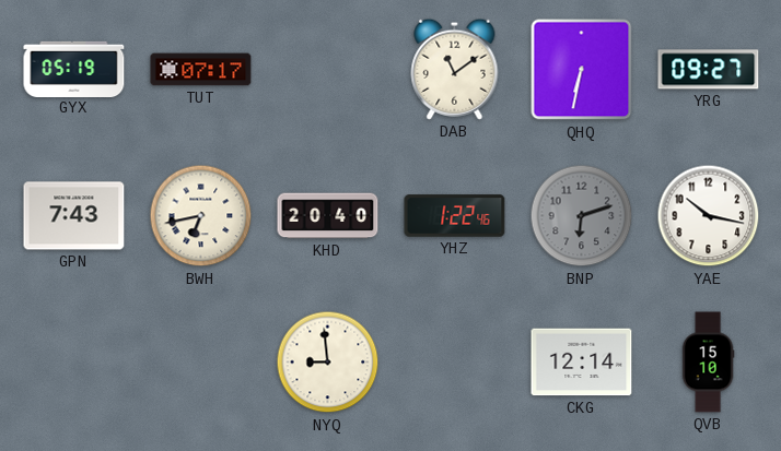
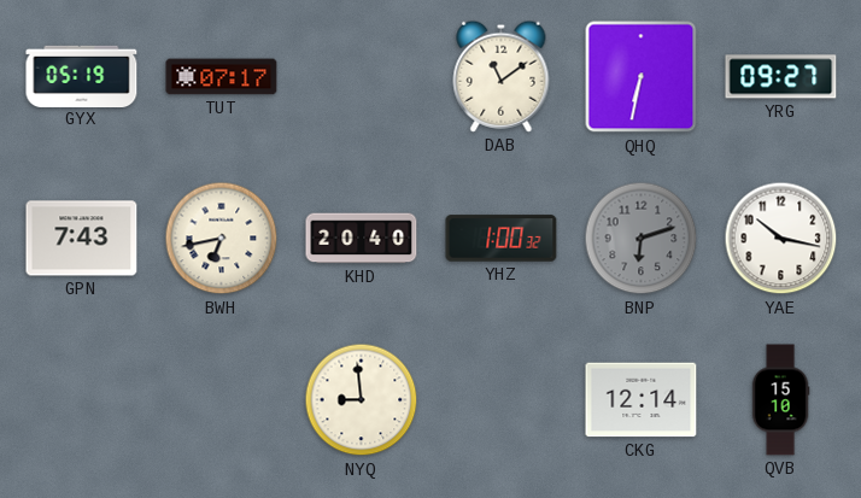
YHZ: 1:22 -> 1:00 (502, 239)
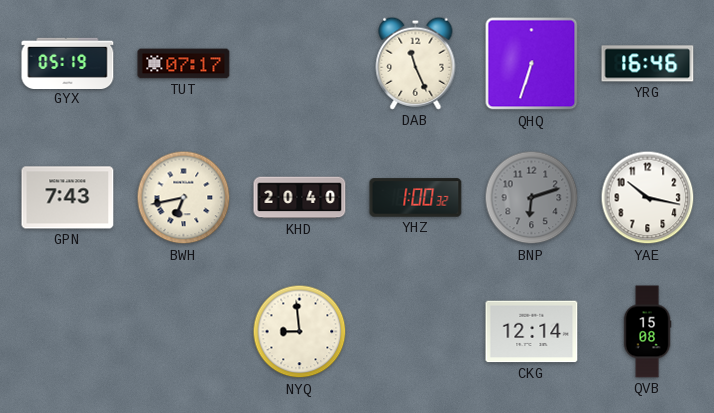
DAB: 11:09 -> 11:26 (416, 63)
QHQ: 6:32 -> 6:33 (532, 64)
YRG: 09:27 -> 16:46 (648, 64)
QVB: 15:10 -> 15:08 (647, 332)
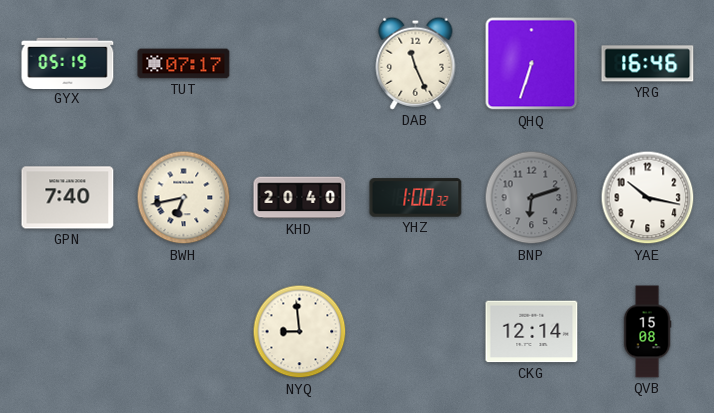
GPN: 7:43 -> 7:40 (68, 198)
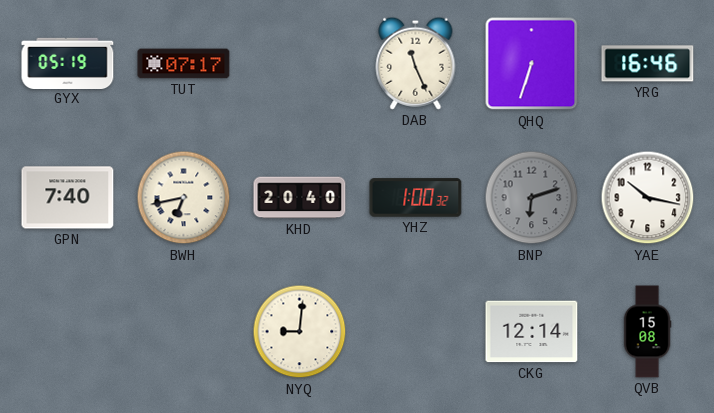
NYQ: 8:59 -> 9:01 (300, 332)
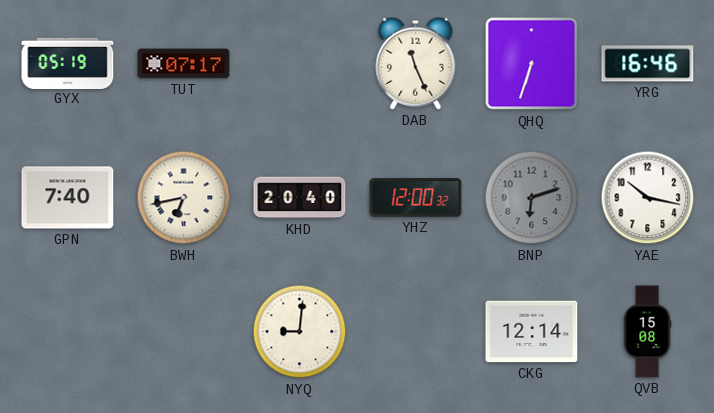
YHZ: 1:00 -> 12:00 (416, 198)
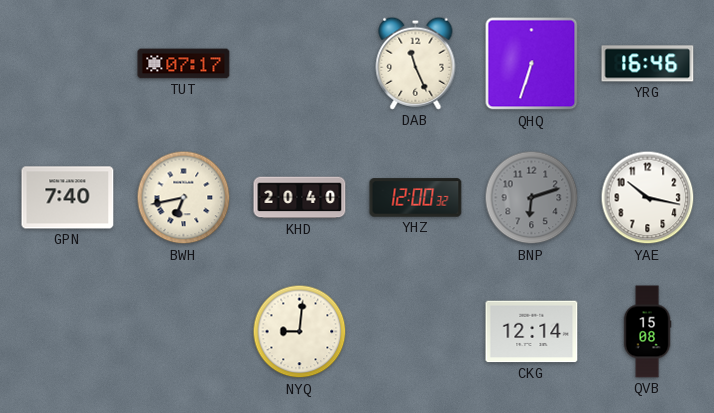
GYX: 05:19 -> none (68, 63)
